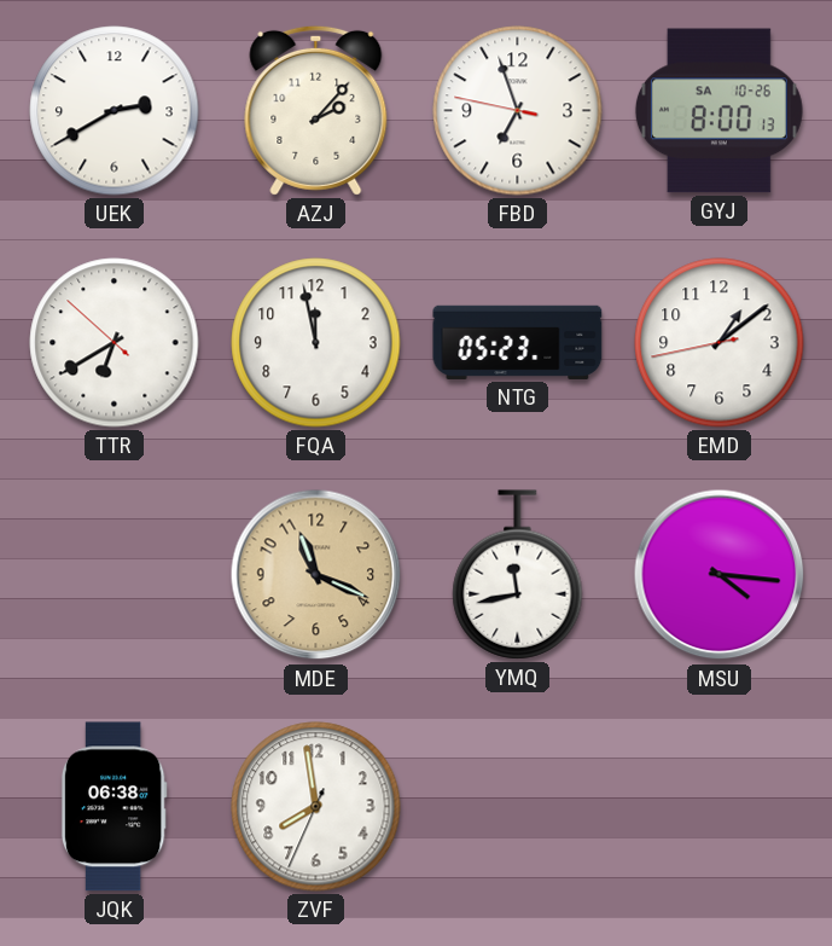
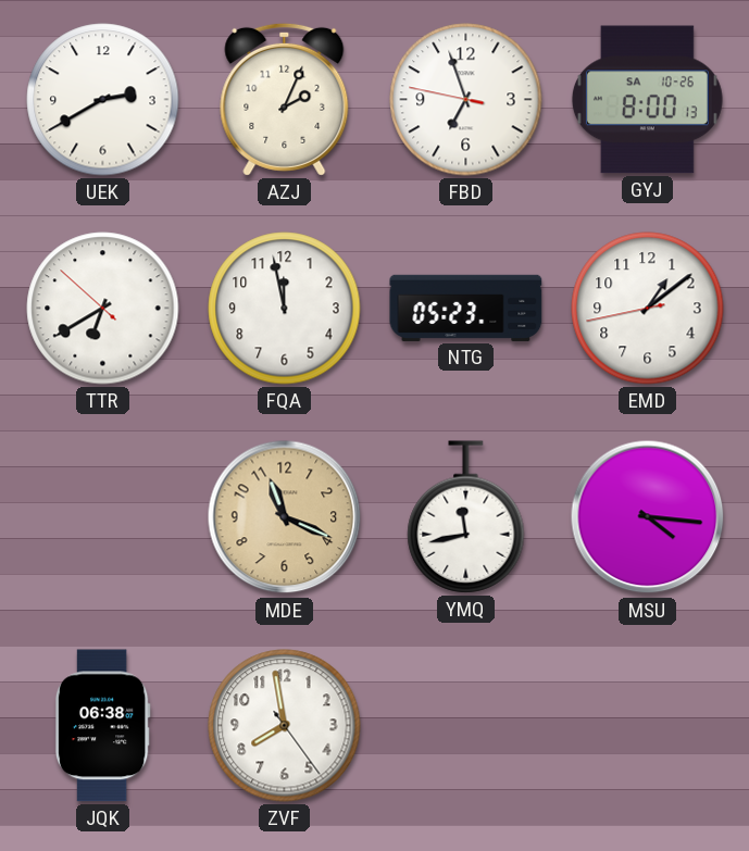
AZJ: 2:07 -> 2:04 (285, 99)
ZVF: 7:58:34 -> 7:58:24 (285, 726)
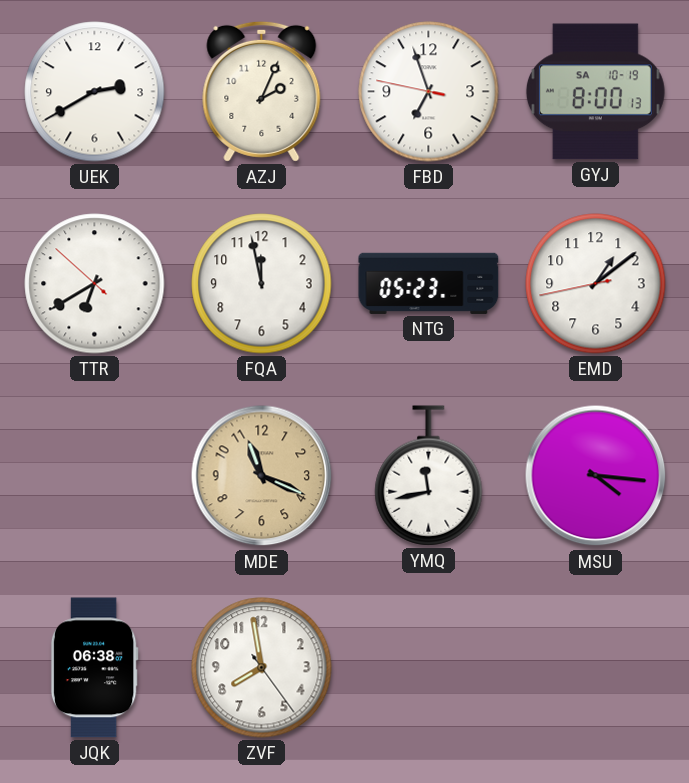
GYJ date: SA 10-26 -> SA 10-19 (595, 92)
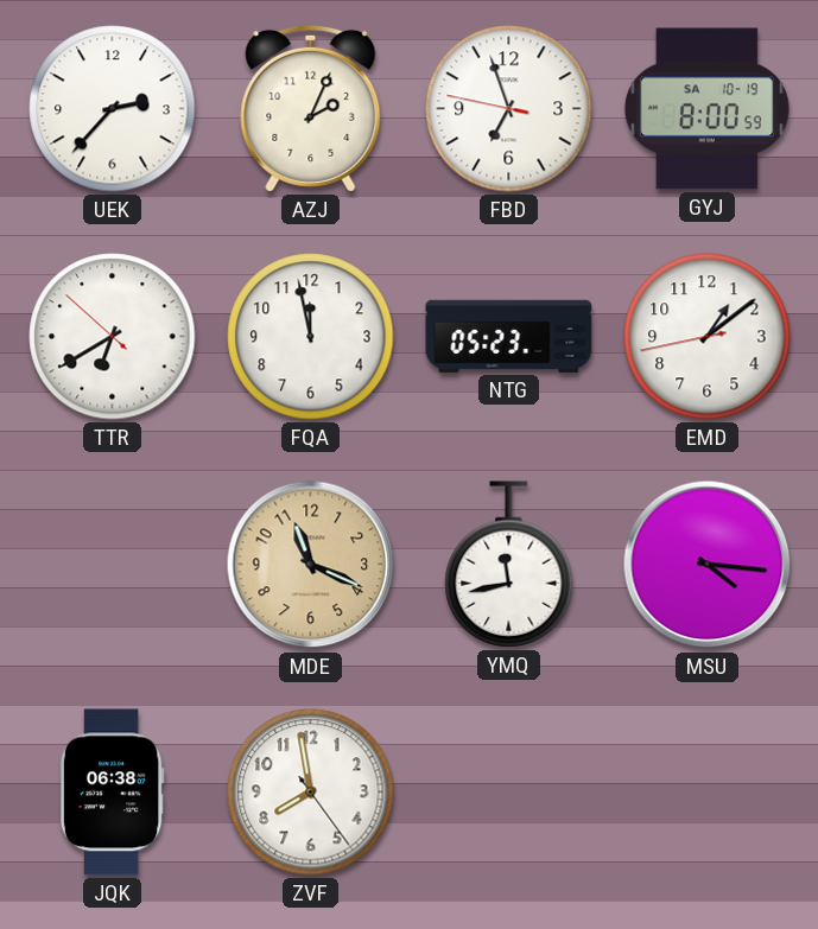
UEK: 2:40 -> 2:37 (113, 109)
GYJ: 8:00:13 -> 8:00:59 (706, 109)
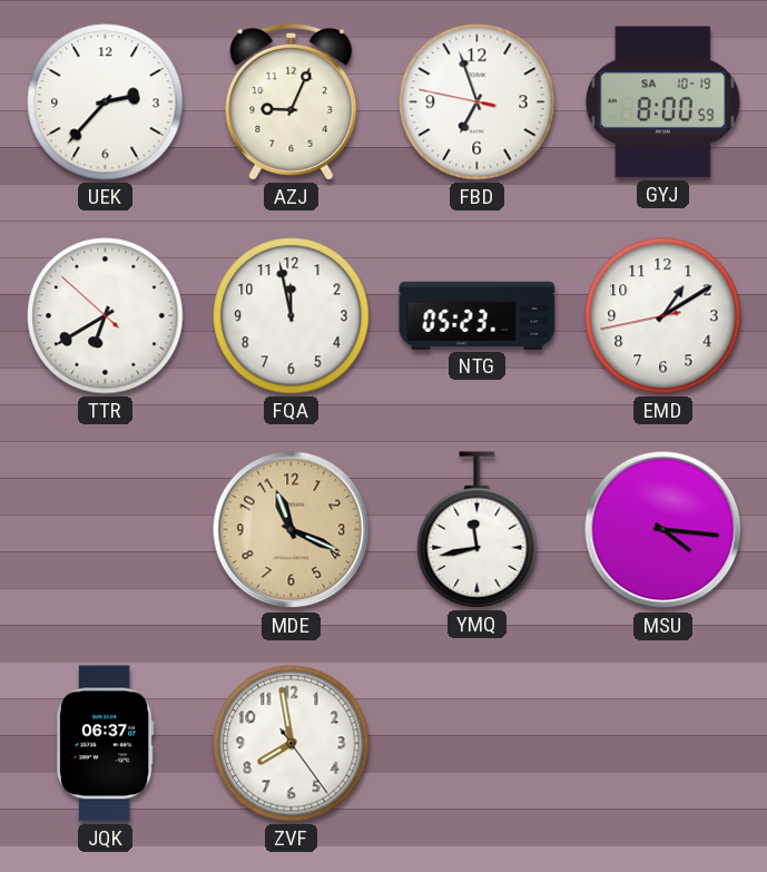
AZJ: 2:04 -> 9:04 (292, 101)
EMD: 1:08 -> 1:09 (663, 316)
JQK: 06:38 -> 06:37 (105, 744)
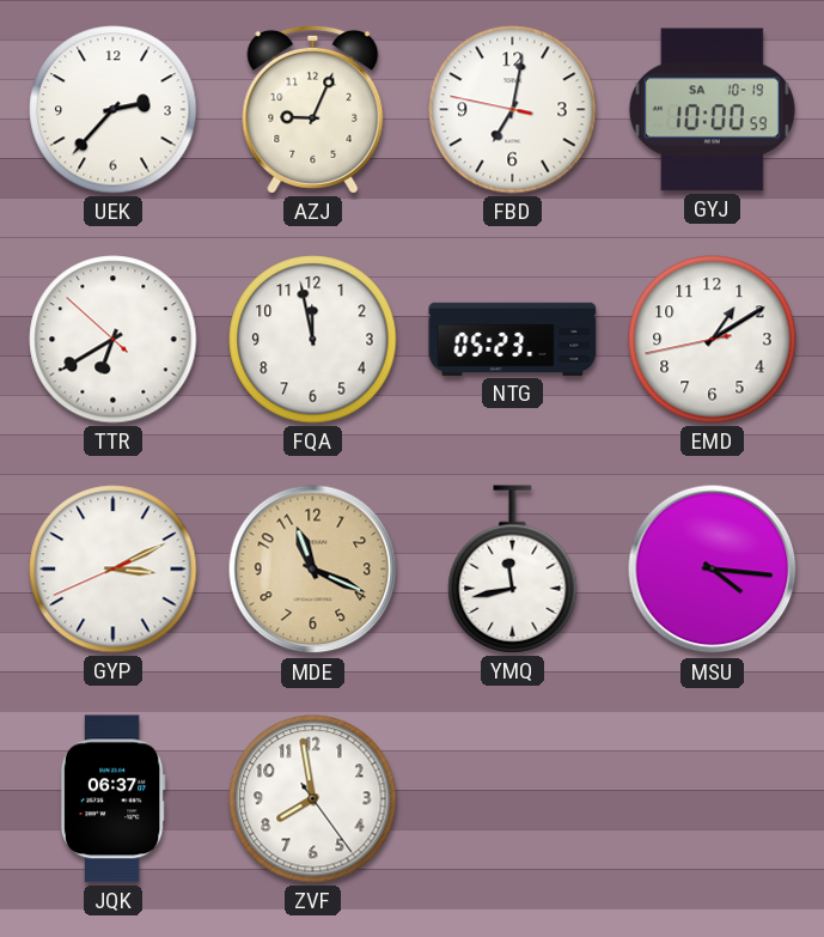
FBD: 6:56 -> 7:01 (513, 110)
GYJ: 8:00 -> 10:00 (712, 110)
GYP: none -> 3:10 (114, 570)
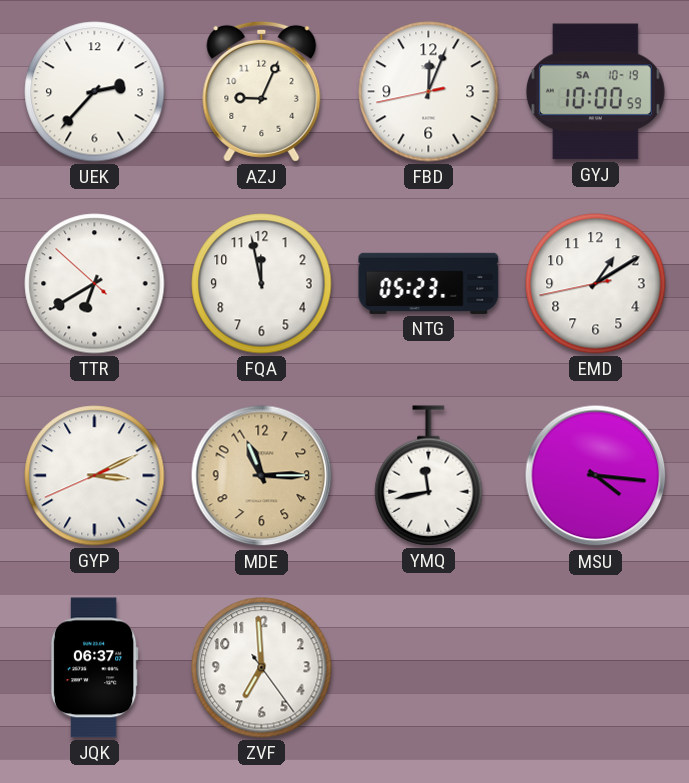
FBD: 7:01 -> 12:03 (429, 92)
MDE: 11:19 -> 11:15 (262, 476)
ZVF: 7:58 -> 6:59 (262, 668)
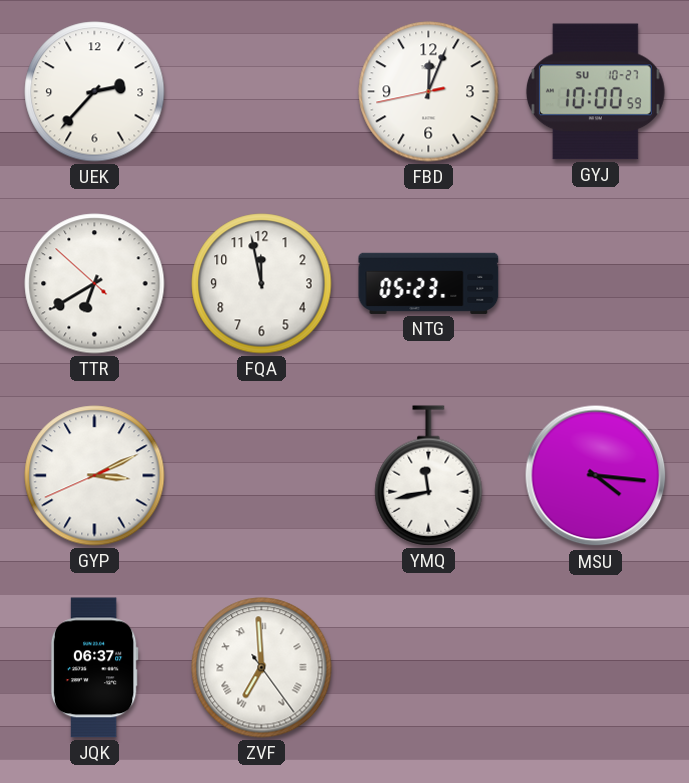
AZJ: 9:04 -> none (262, 91)
GYJ date: SA 10-19 -> SU 10-27 (595, 92)
EMD: 1:09 -> none (596, 284)
MDE: 11:15 -> none (262, 476)
ZVF numerals: Arabic -> Roman (262, 668)
